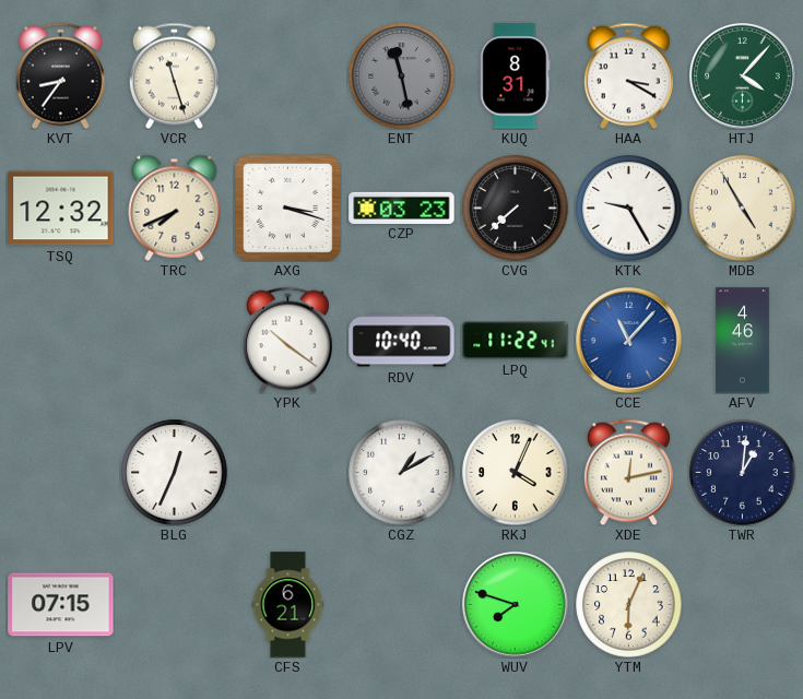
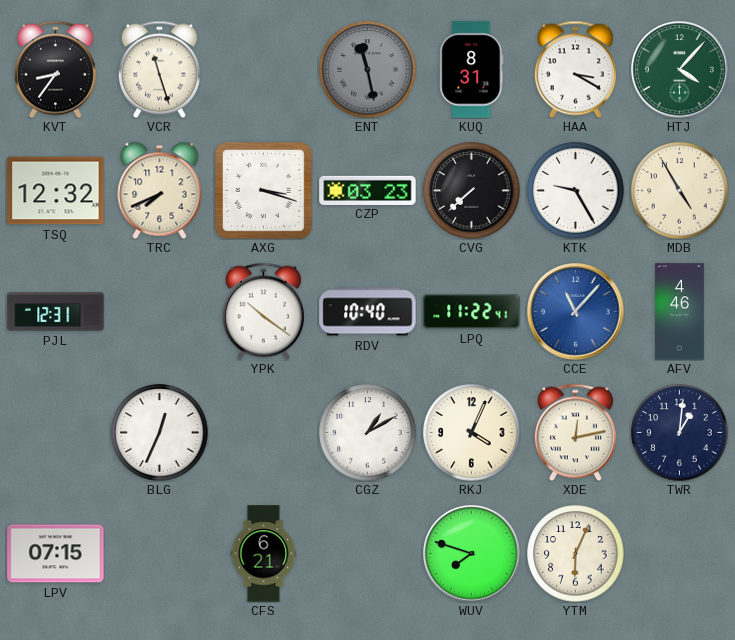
PJL: none -> 12:31 (56, 312)
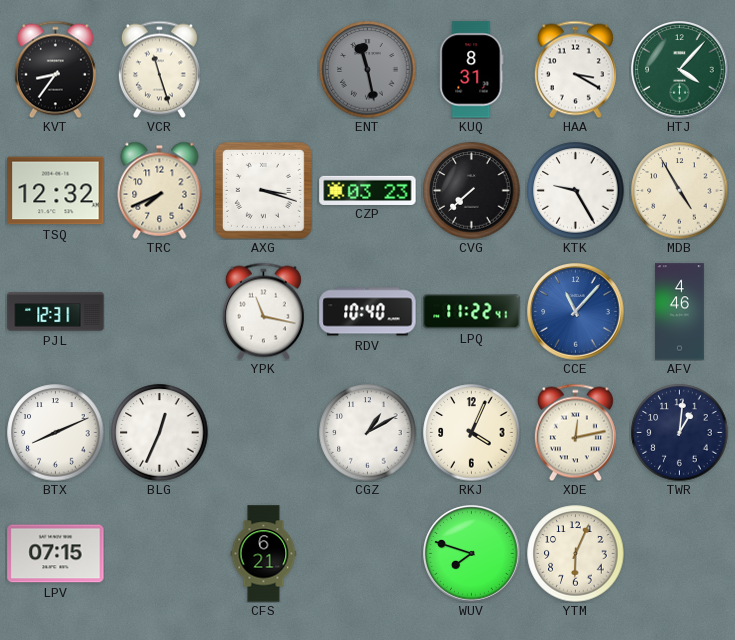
YPK: 10:21 -> 11:17 (263, 311)
BTX: none -> 8:11 (56, 433)
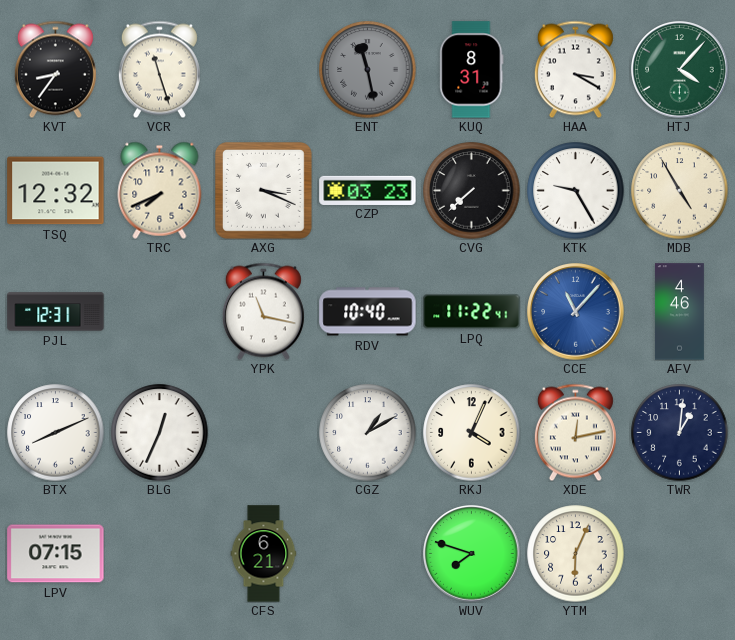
AXG: 3:18 -> 3:19 (264, 191)
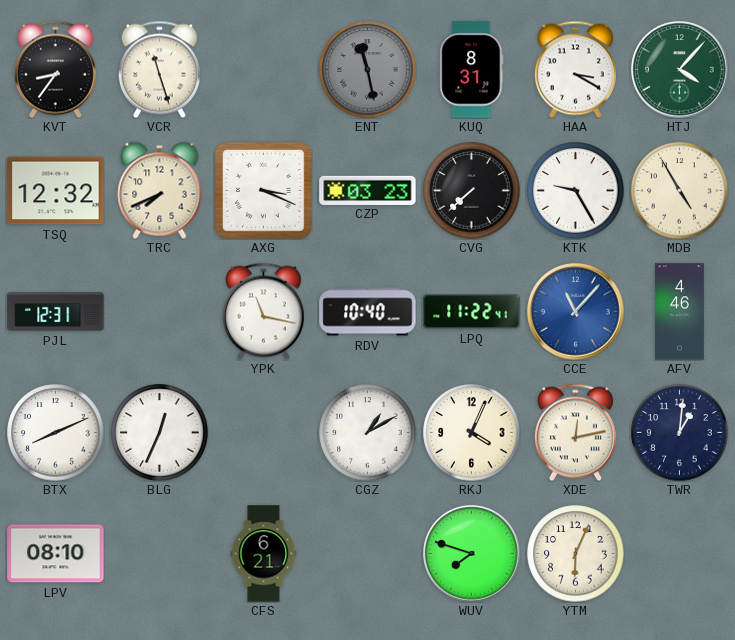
LPV: 07:15 -> 08:10 (56, 554)
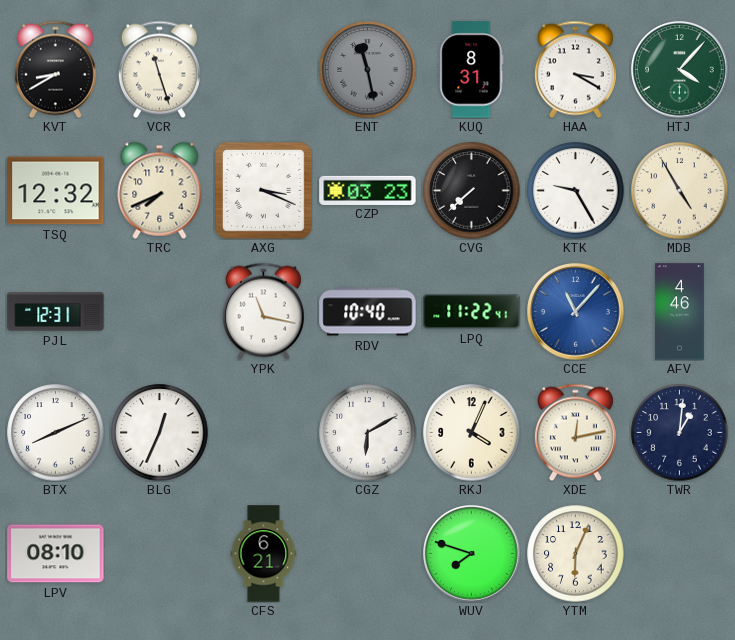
KVT: 8:36 -> 8:40 (55, 69)
CGZ: 1:10 -> 6:10 (368, 433)
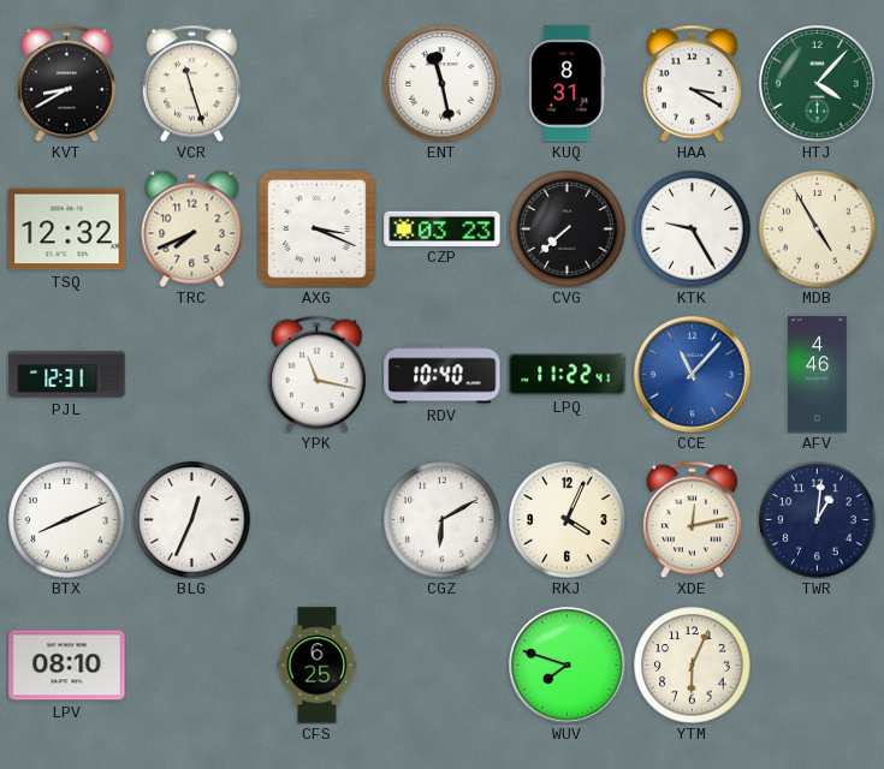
ENT dial: grey -> white (443, 84)
CFS: 6:21 -> 6:25 (318, 666)
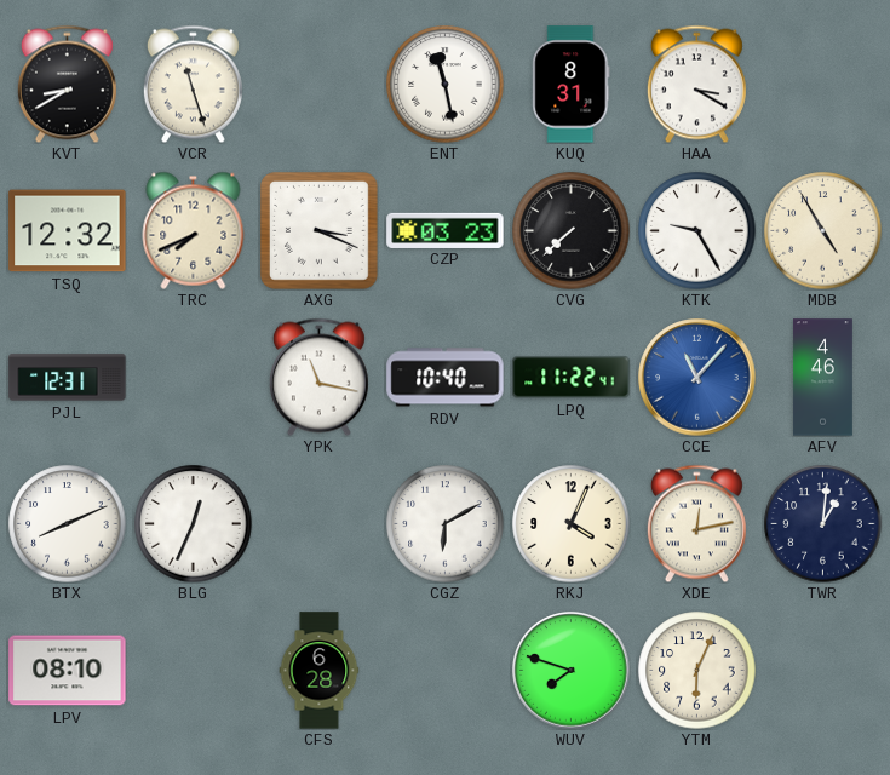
HTJ: 4:07 -> none (818, 84)
CFS: 6:25 -> 6:28 (320, 671)
